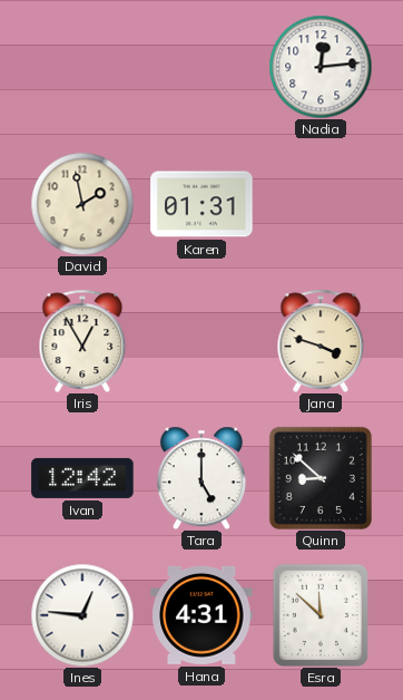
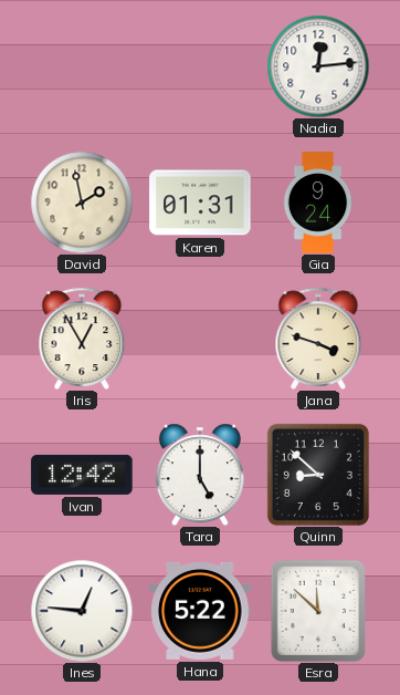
Gia: none -> 9:24 (318, 203)
Hana: 4:31 -> 5:22 (200, 611)
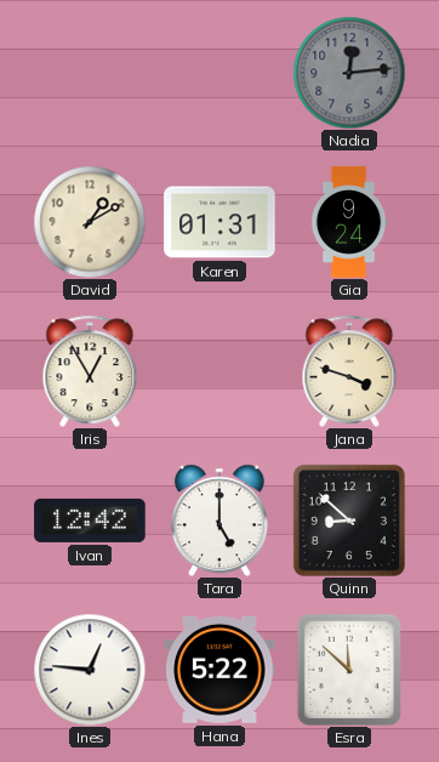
Nadia dial: white -> grey (349, 73)
David: 1:58 -> 1:10 (90, 222)
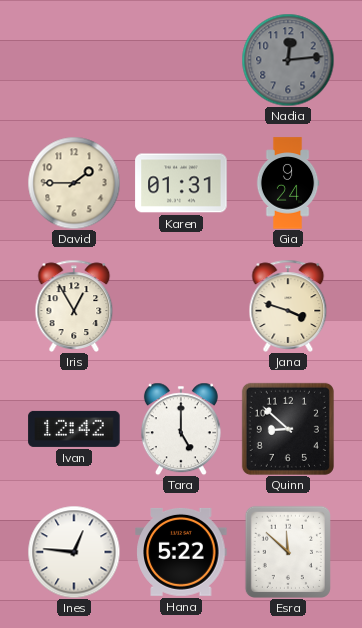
David: 1:10 -> 1:45 (74, 183)
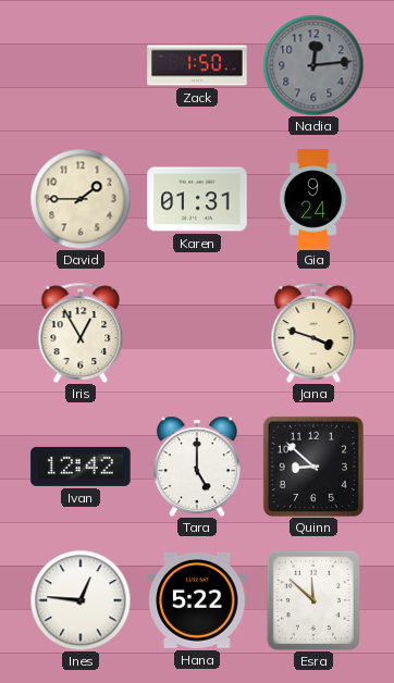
Zack: none -> 1:50 (197, 65)
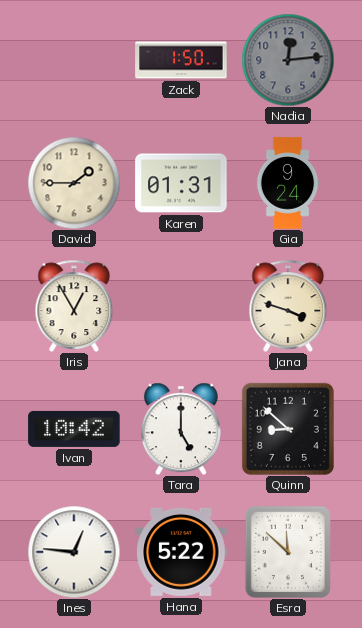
Ivan: 12:42 -> 10:42 (74, 429)
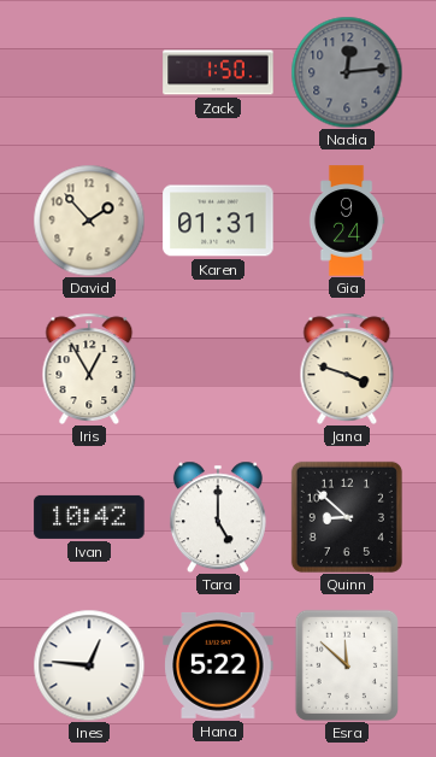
David: 1:45 -> 1:53 (89, 221)
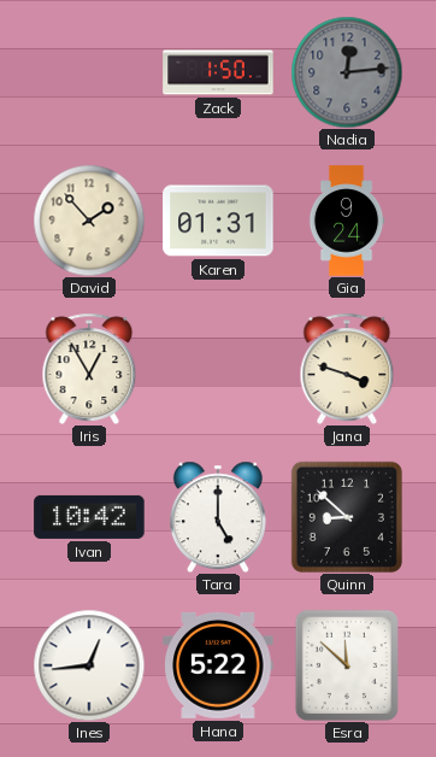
Ines: 12:46 -> 12:44 (89, 665)
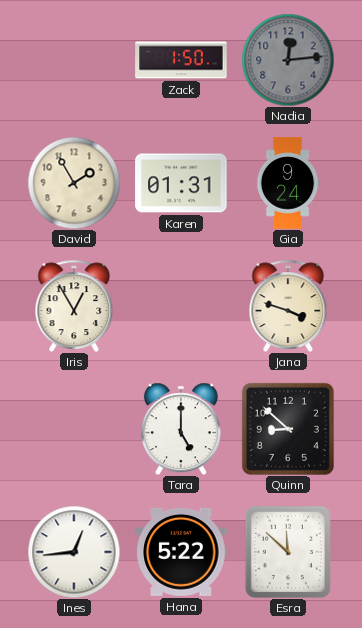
David: 1:53 -> 1:55 (74, 183)
Ivan: 10:42 -> none (89, 517)
